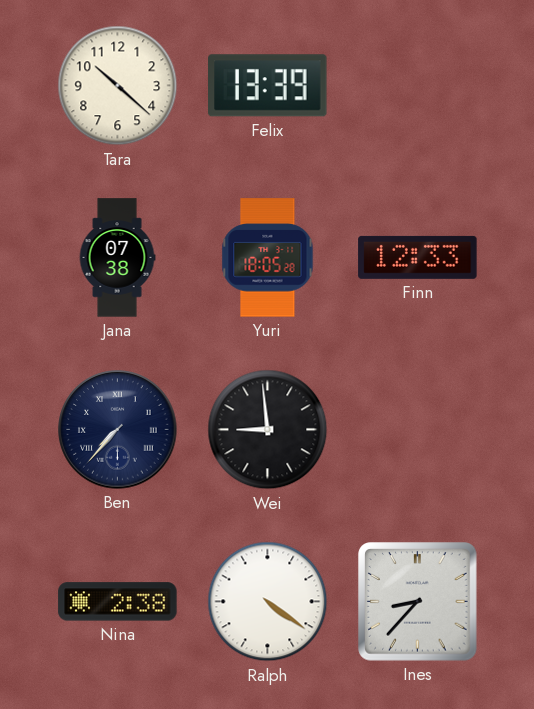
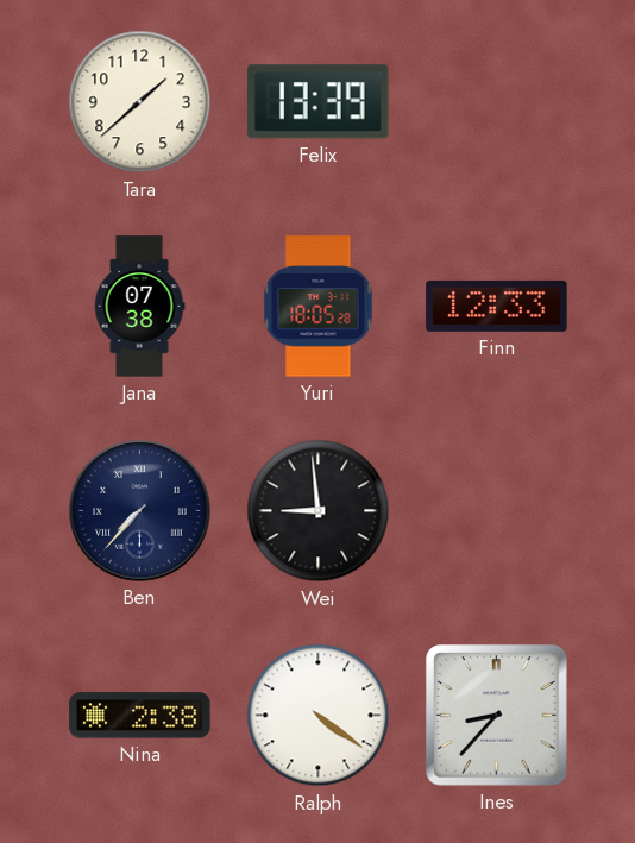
Tara: 10:22 -> 1:38 (140, 102)
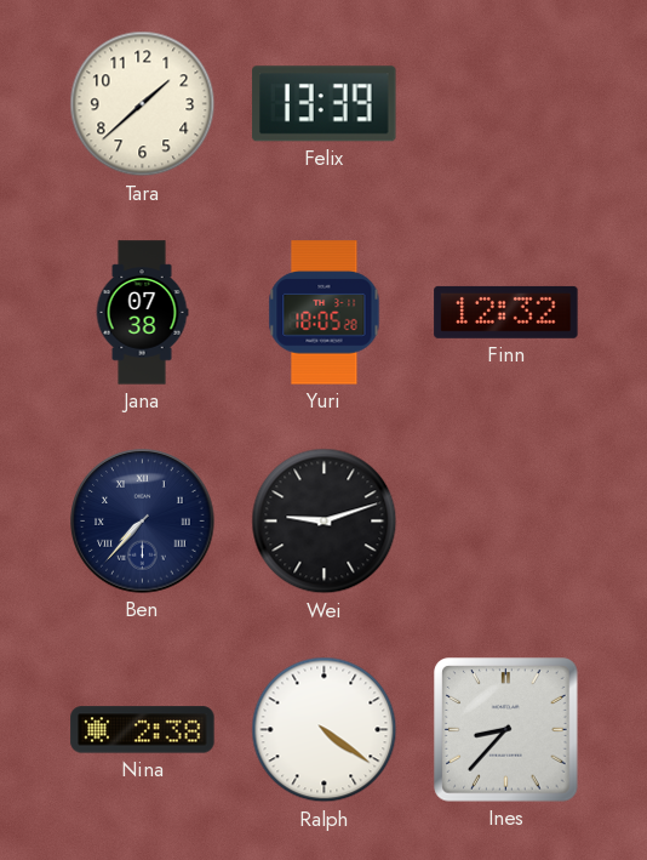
Finn: 12:33 -> 12:32 (506, 312)
Wei: 8:59 -> 9:12 (325, 522)
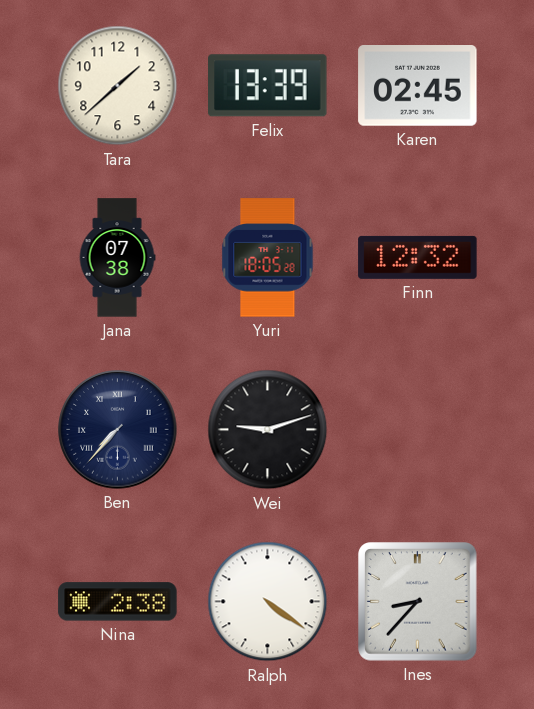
Karen: none -> 02:45 (418, 86)
